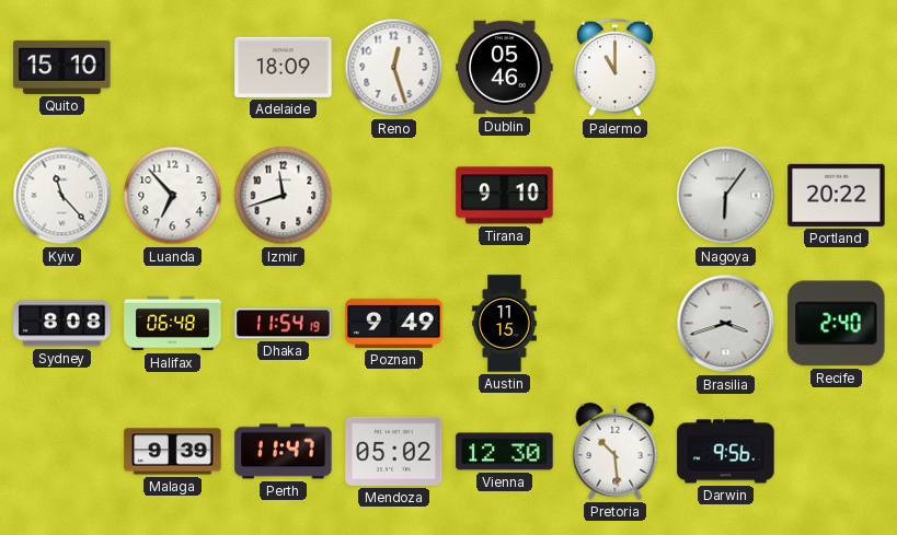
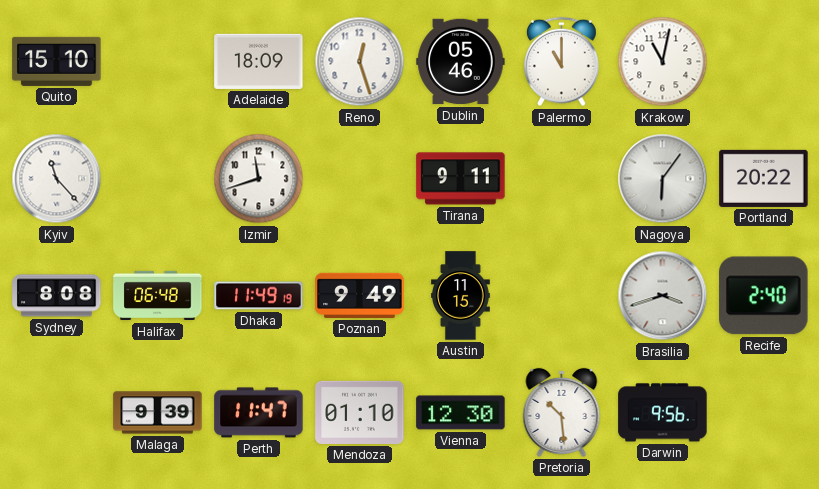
Krakow: none -> 11:02 (663, 62)
Luanda: 6:53 -> none (173, 196)
Tirana: 9:10 -> 9:11 (461, 179)
Dhaka: 11:54 -> 11:49 (259, 296)
Mendoza: 05:02 -> 01:10 (360, 412)
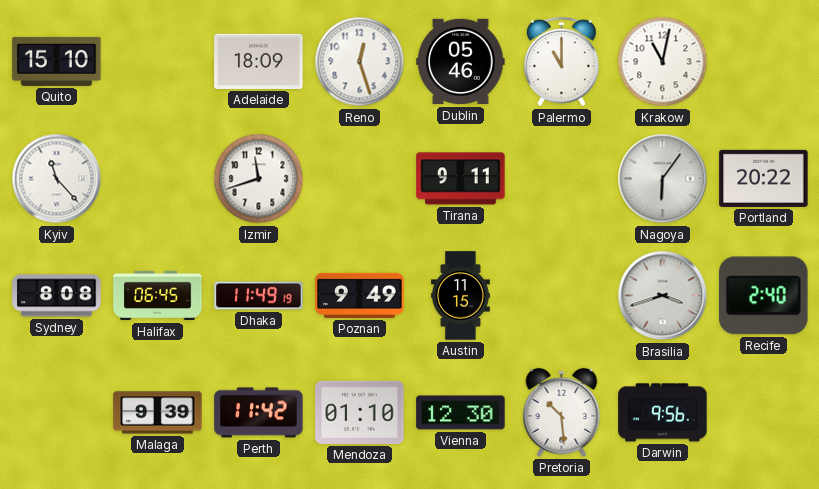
Halifax: 06:48 -> 06:45 (158, 296)
Perth: 11:47 -> 11:42 (259, 413)
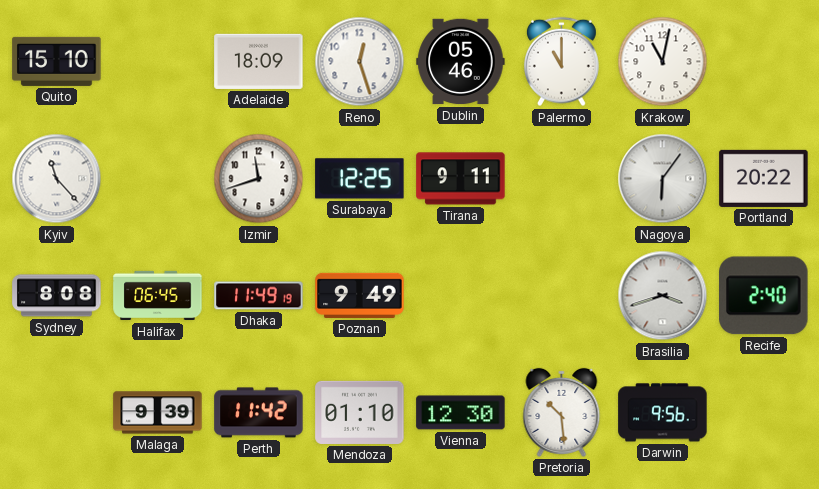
Surabaya: none -> 12:25 (360, 179)
Austin: 11:15 -> none (461, 296)
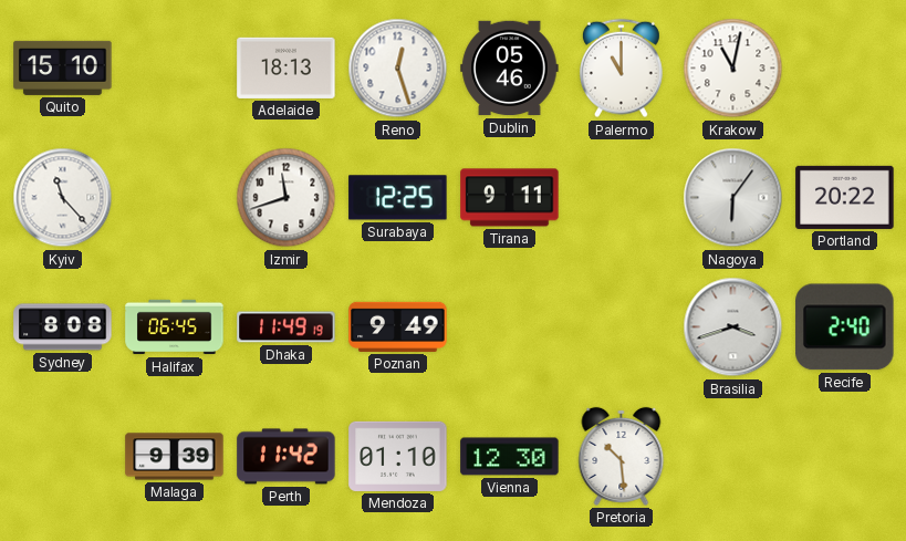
Adelaide: 18:09 -> 18:13 (287, 67)
Darwin: 9:56 -> none (663, 413)
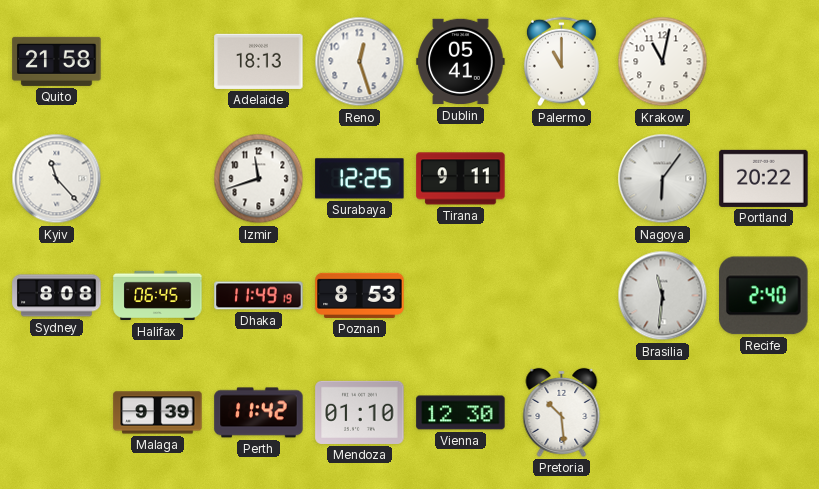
Quito: 15:10 -> 21:58 (57, 61)
Dublin: 05:46 -> 05:41 (461, 62)
Poznan: 9:49 -> 8:53 (360, 295)
Brasilia: 3:42 -> 11:31 (663, 296)
